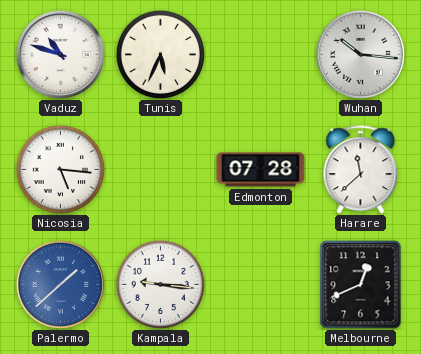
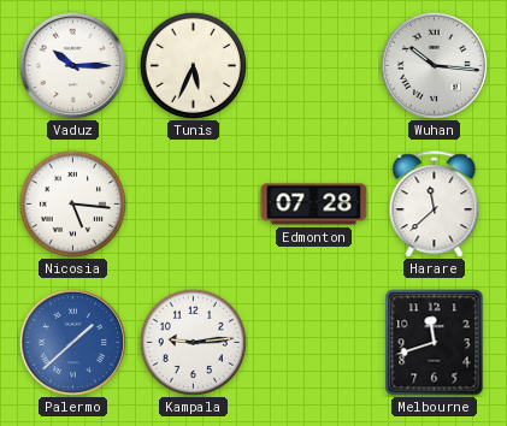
Vaduz: 10:48 -> 10:15 (72, 65)
Kampala: 9:16 -> 9:14 (193, 342)
Melbourne: 12:41 -> 11:42 (435, 343)
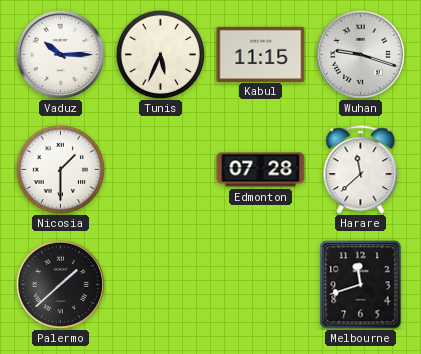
Kabul: none -> 11:15 (261, 54)
Wuhan: 10:16 -> 9:18 (360, 54)
Nicosia: 5:16 -> 1:30 (60, 169)
Palermo dial: blue -> black (60, 284)
Kampala: 9:14 -> none (193, 342)
